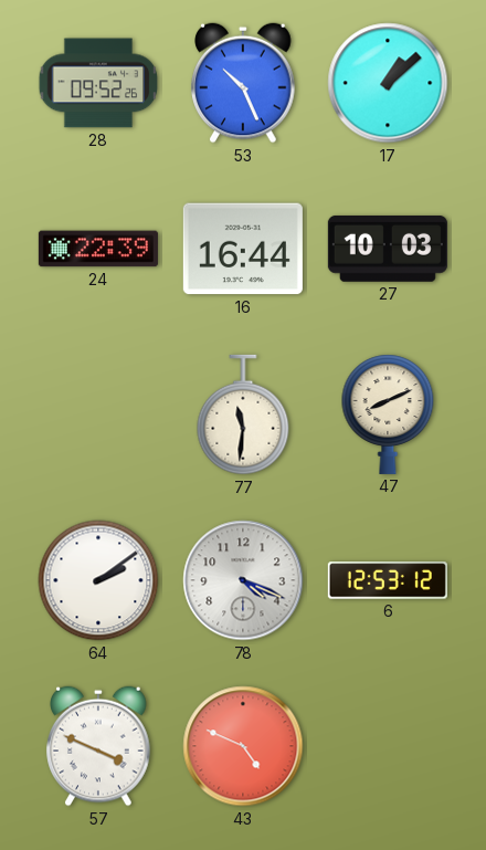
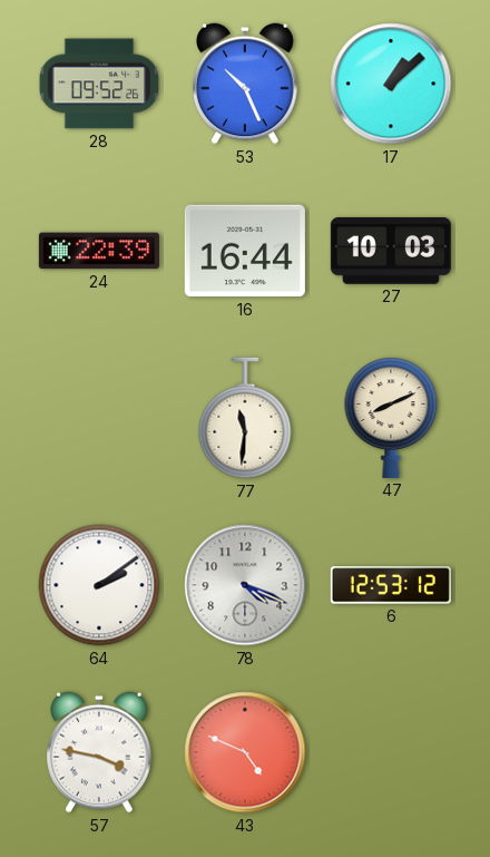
57: 3:49 -> 3:47 (99, 752)
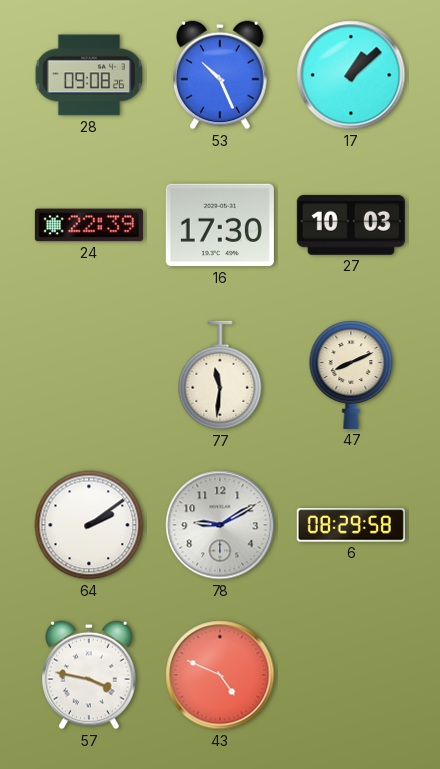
28: 09:52 -> 09:08 (89, 75)
16: 16:44 -> 17:30 (220, 225)
78: 4:19 -> 9:10 (220, 525)
6: 12:53 -> 08:29 (351, 525)
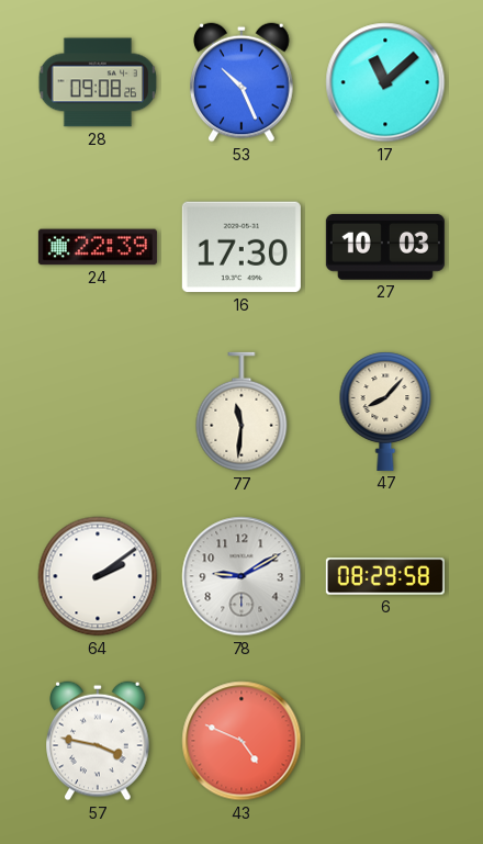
17: 1:08 -> 11:08 (385, 82)
47: 8:11 -> 8:07 (385, 412)
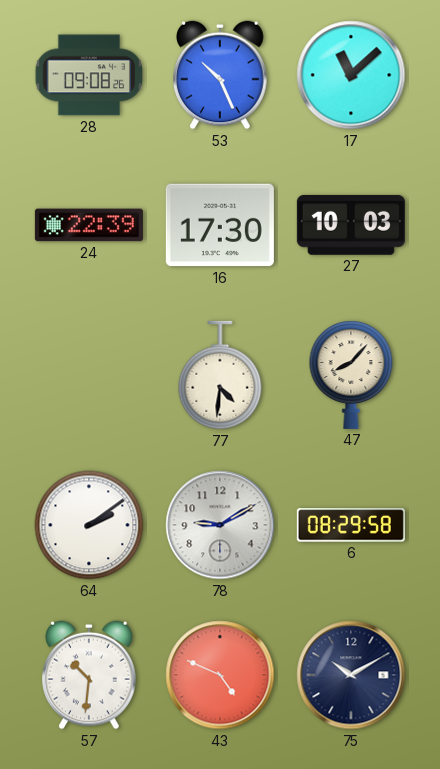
77: 11:31 -> 4:31 (220, 375)
57: 3:47 -> 10:31 (89, 675)
75: none -> 10:10 (351, 675)
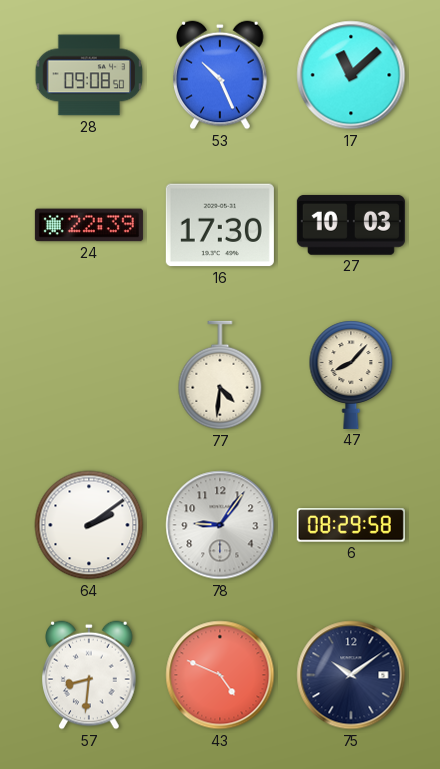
28: 09:08:26 -> 09:08:50 (89, 75)
78: 9:10 -> 9:06 (220, 525)
57: 10:31 -> 8:31 (89, 675)
75: 10:10 -> 10:09 (351, 675)
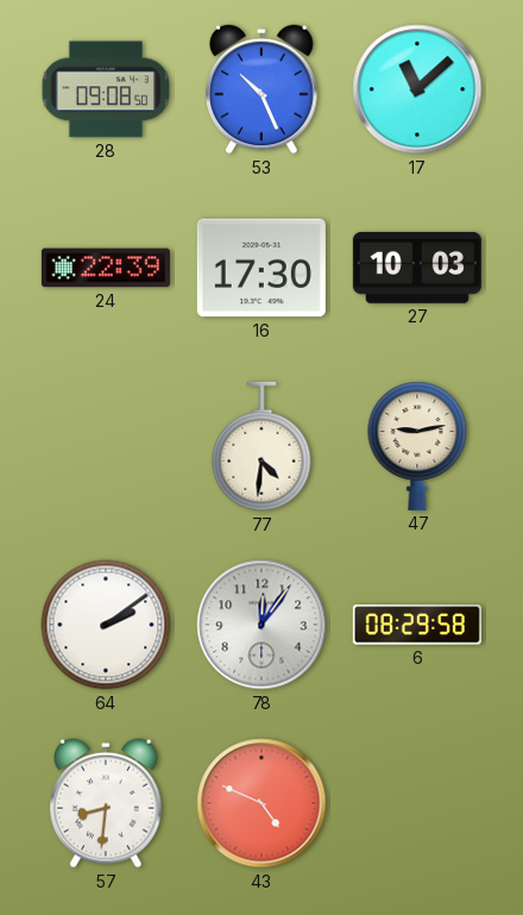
47: 8:07 -> 9:13 (417, 446)
78: 9:06 -> 12:06 (261, 625)
75: 10:09 -> none (351, 675)
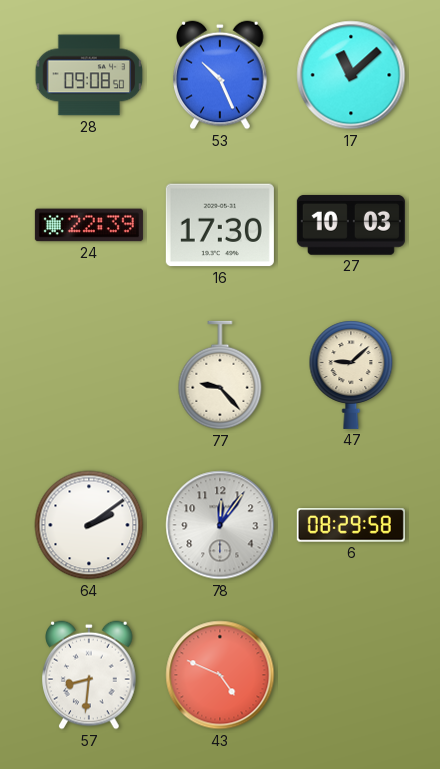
77: 4:31 -> 9:23 (220, 375)
47: 9:13 -> 9:08 (351, 375)
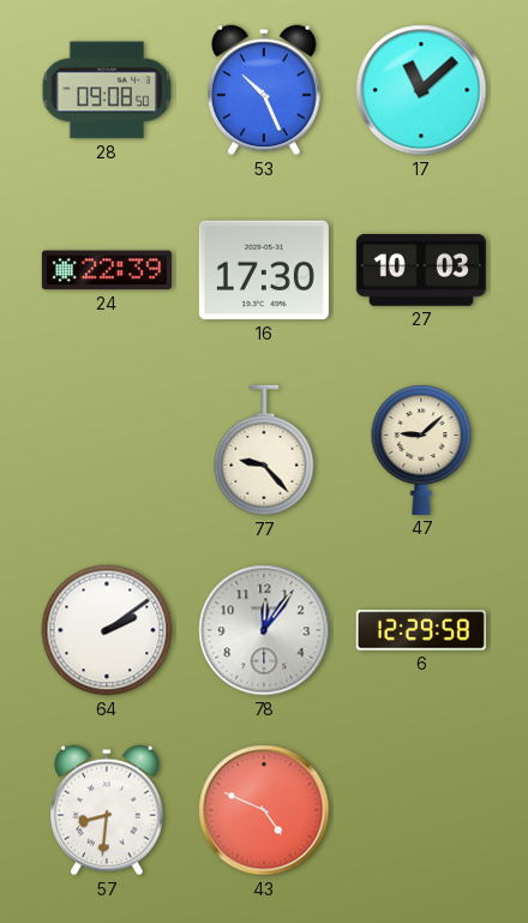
6: 08:29 -> 12:29 (421, 630)
